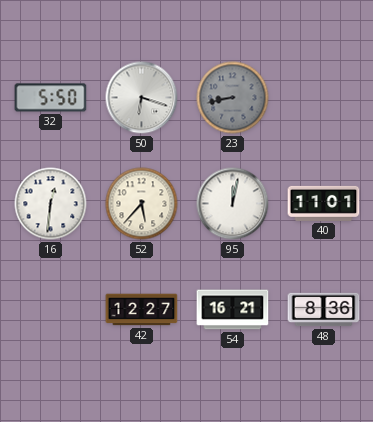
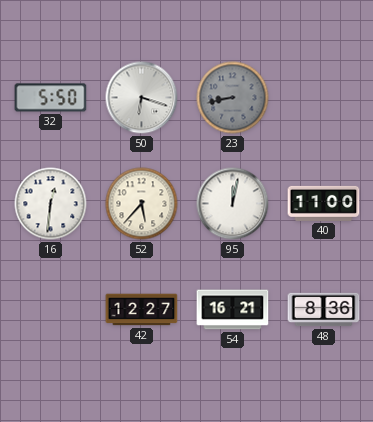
40: 11:01 -> 11:00 (324, 203)
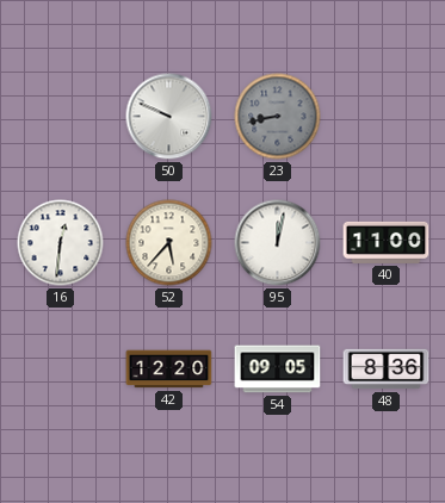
32: 5:50 -> none (51, 98)
50: 6:18 -> 9:49 (169, 117)
42: 12:27 -> 12:20 (169, 370)
54: 16:21 -> 09:05 (278, 370)
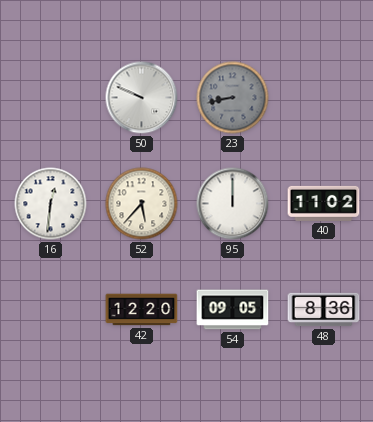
95: 12:02 -> 12:00 (233, 204)
40: 11:00 -> 11:02 (324, 203)
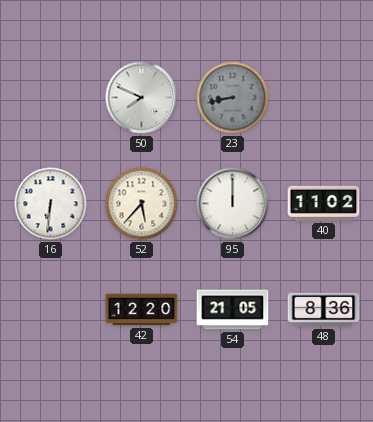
50: 9:49 -> 7:49 (142, 98)
16: 12:31 -> 6:31 (51, 204)
54: 09:05 -> 21:05 (233, 310)
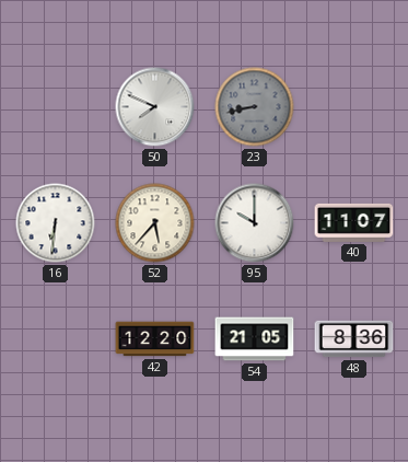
95: 12:00 -> 10:00 (255, 223)
40: 11:02 -> 11:07 (354, 222)
